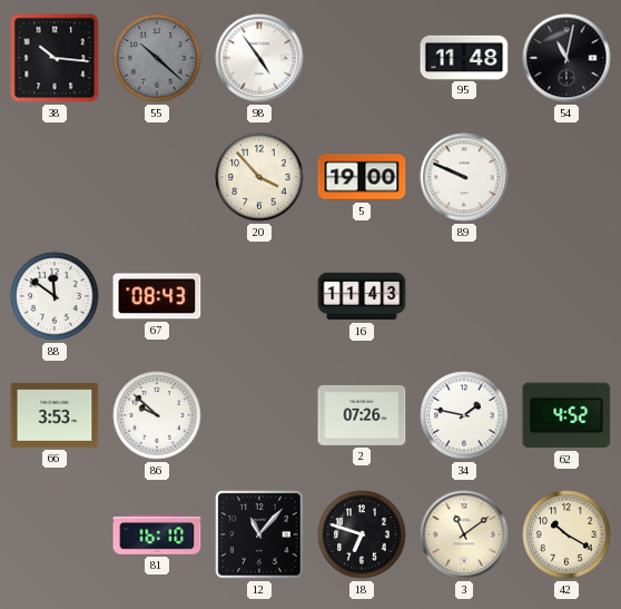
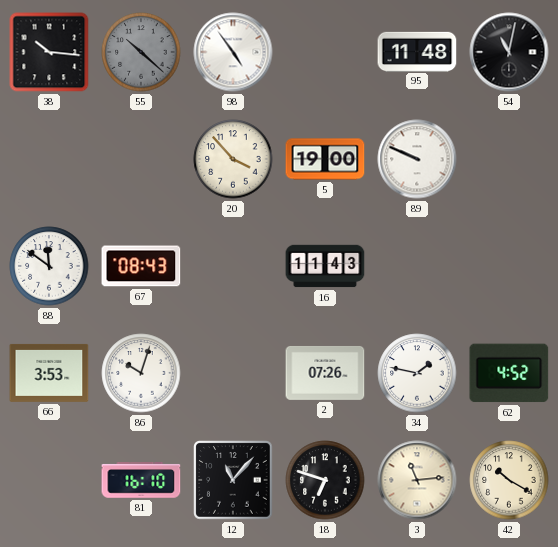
86: 9:52 -> 10:03 (141, 373)
3: 11:09 -> 11:14 (417, 480)
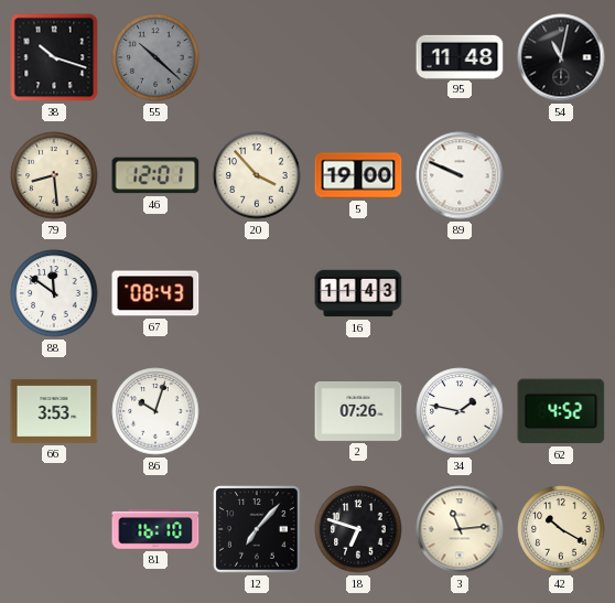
38: 10:16 -> 10:18 (54, 57)
98: 4:54 -> none (233, 52)
79: none -> 8:29 (54, 175)
46: none -> 12:01 (155, 175)
12: 11:07 -> 7:07 (257, 529)
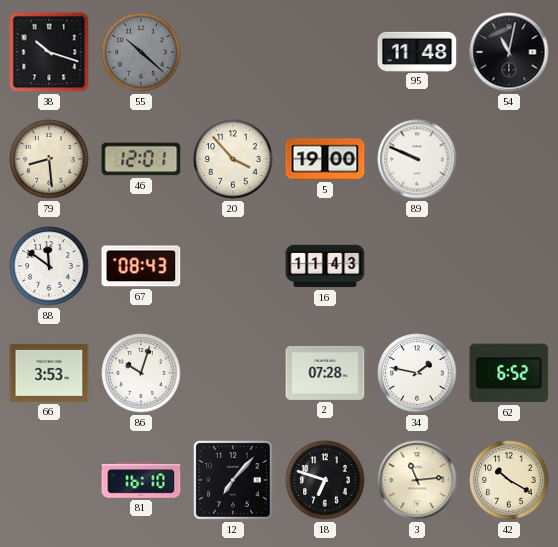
2: 07:26 -> 07:28 (325, 373)
62: 4:52 -> 6:52 (509, 373)
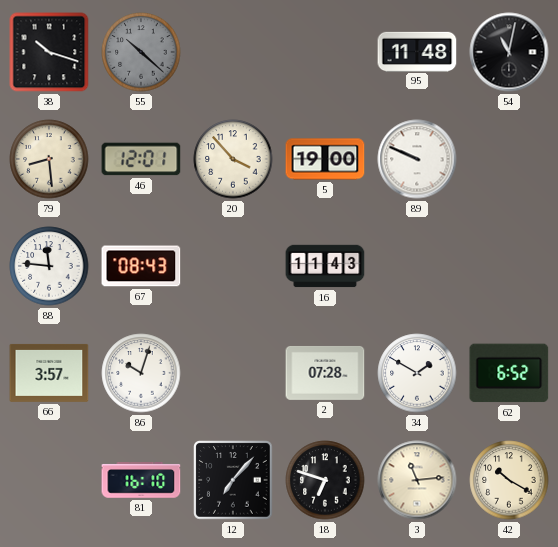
88: 11:51 -> 11:46 (49, 266)
66: 3:53 -> 3:57 (49, 373)
34: 1:47 -> 1:50 (417, 373)
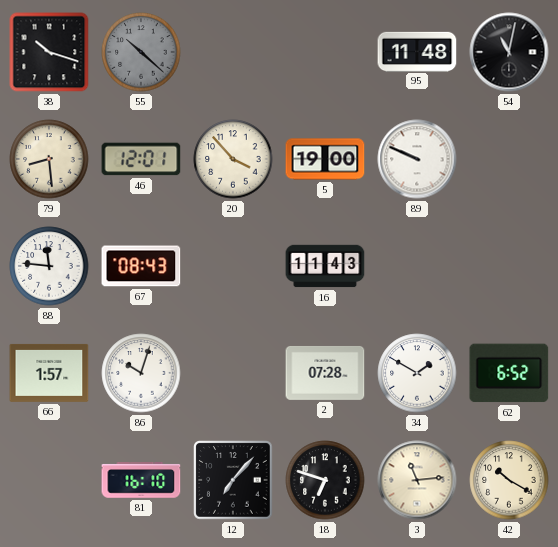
66: 3:57 -> 1:57 (49, 373)
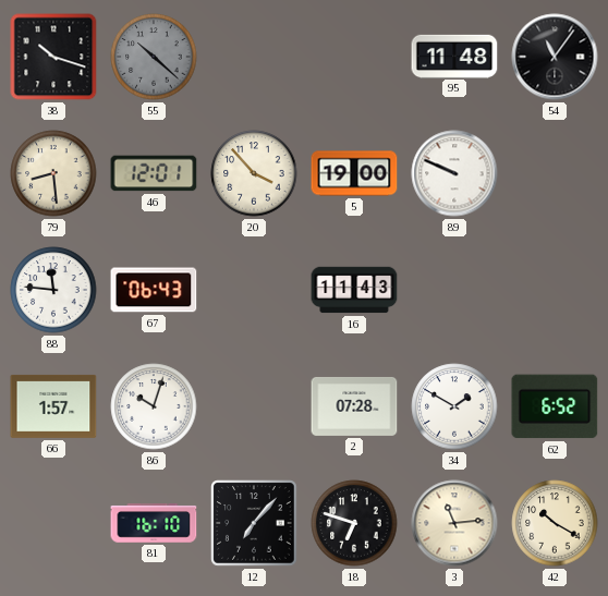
54: 11:02 -> 11:06 (555, 57)
67: 08:43 -> 06:43 (154, 290)
